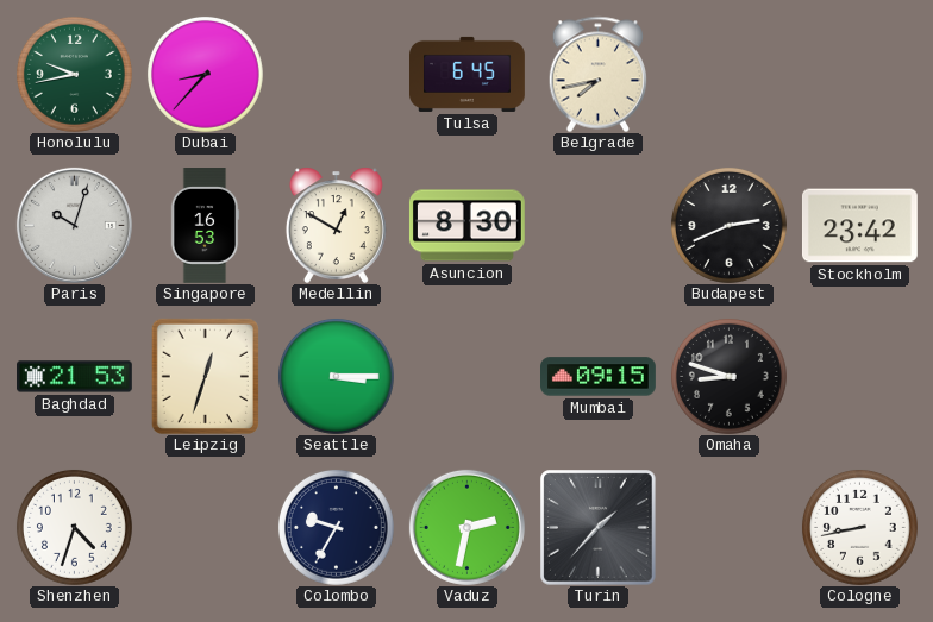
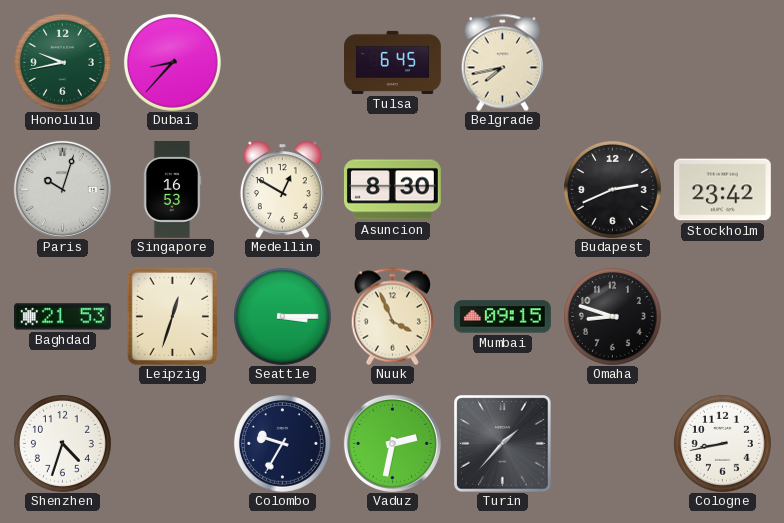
Nuuk: none -> 3:56 (392, 316)
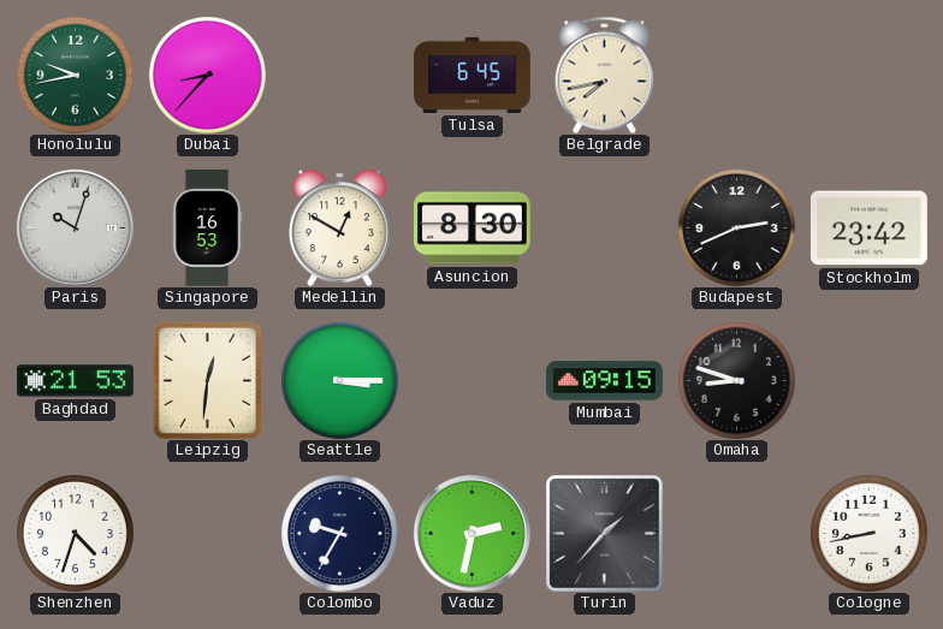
Leipzig: 12:33 -> 12:31 (207, 380)
Nuuk: 3:56 -> none (392, 316)
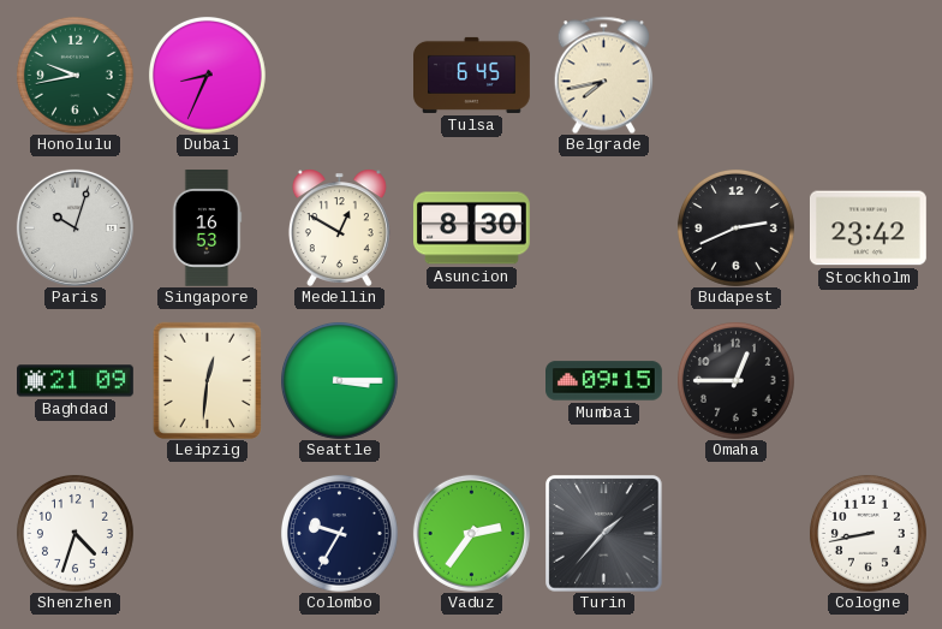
Dubai: 8:37 -> 8:34 (207, 75)
Baghdad: 21:53 -> 21:09 (76, 381)
Omaha: 8:48 -> 12:45 (735, 380)
Vaduz: 2:32 -> 2:36 (471, 533)
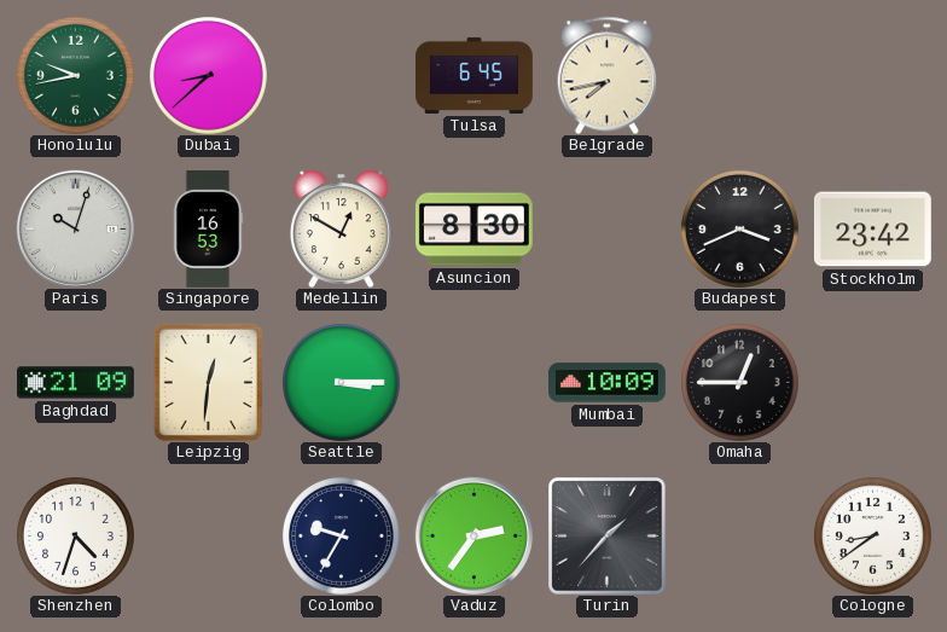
Dubai: 8:34 -> 8:38 (208, 75)
Budapest: 2:41 -> 3:41 (739, 228)
Mumbai: 09:15 -> 10:09 (608, 383)
Cologne: 8:43 -> 8:39 (872, 535)
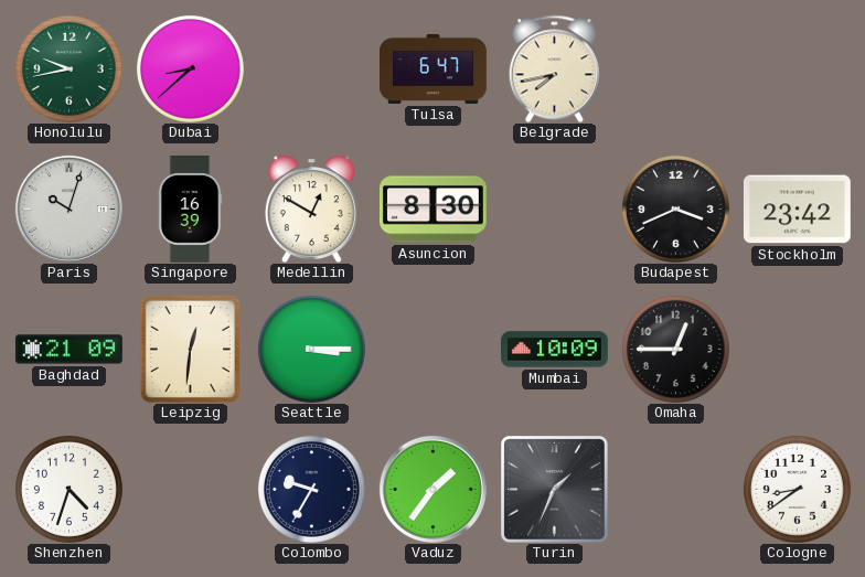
Tulsa: 6:45 -> 6:47 (434, 68)
Singapore: 16:53 -> 16:39 (190, 210)
Vaduz: 2:36 -> 1:36 (432, 489)
Turin: 1:37 -> 1:34 (554, 489)
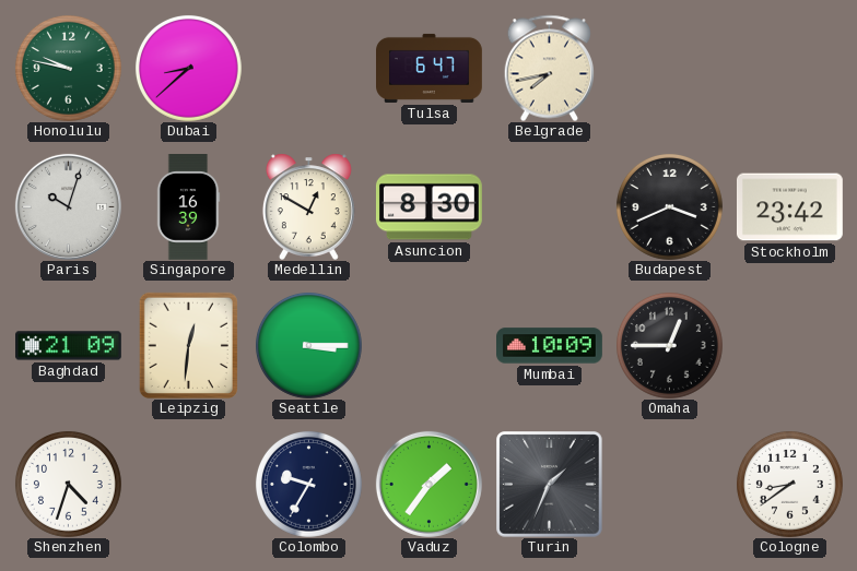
Honolulu: 9:43 -> 9:47 (68, 68)
